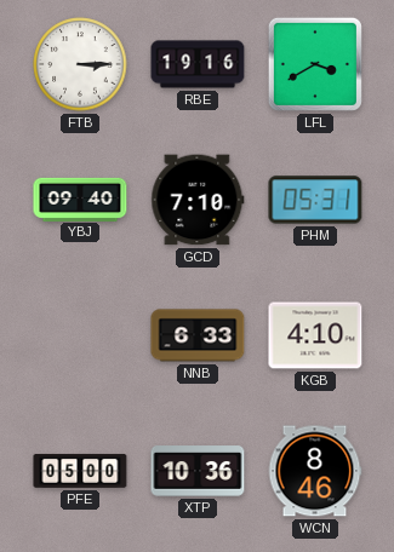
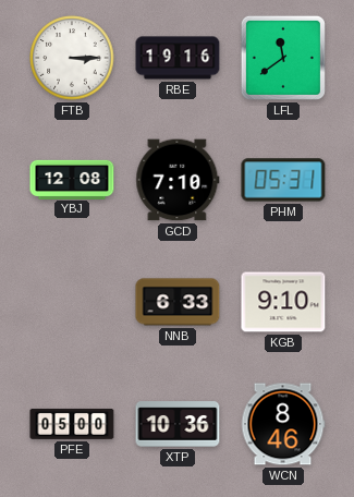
LFL: 3:40 -> 11:39 (283, 58)
YBJ: 09:40 -> 12:08 (72, 179)
KGB: 4:10 -> 9:10 (283, 302)
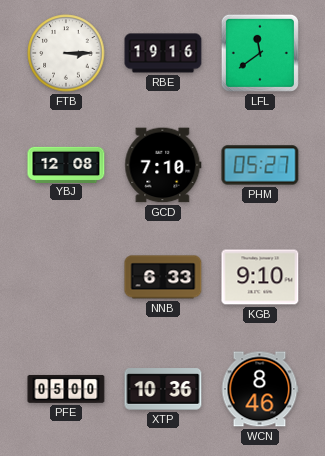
PHM: 05:31 -> 05:27 (260, 165)
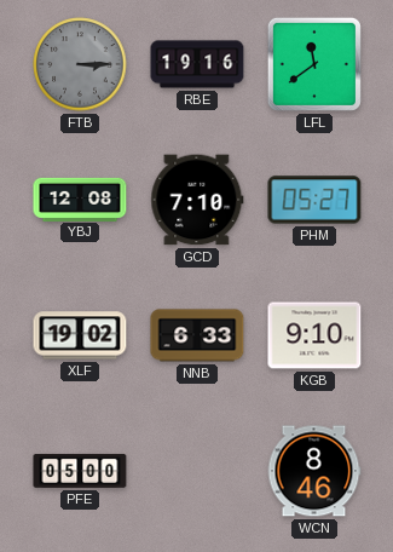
FTB dial: white -> grey (80, 64)
XLF: none -> 19:02 (80, 335)
XTP: 10:36 -> none (163, 389)
